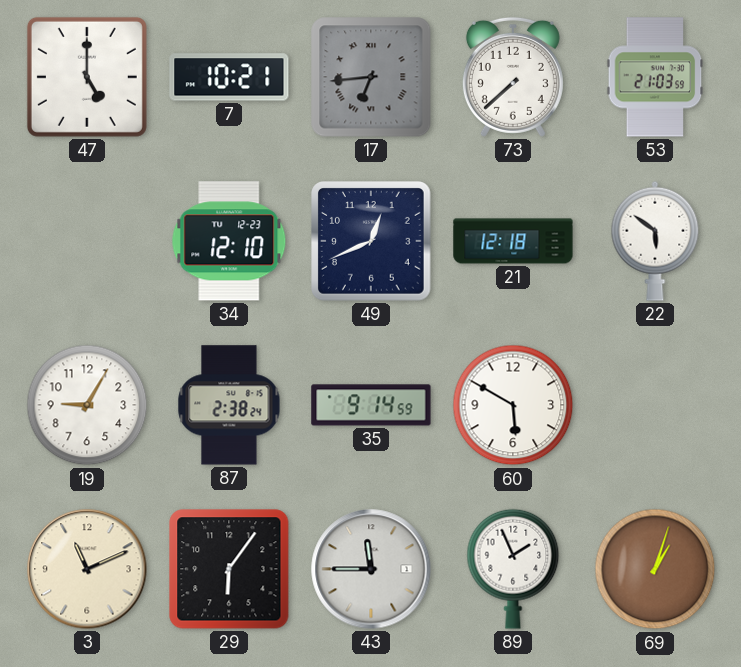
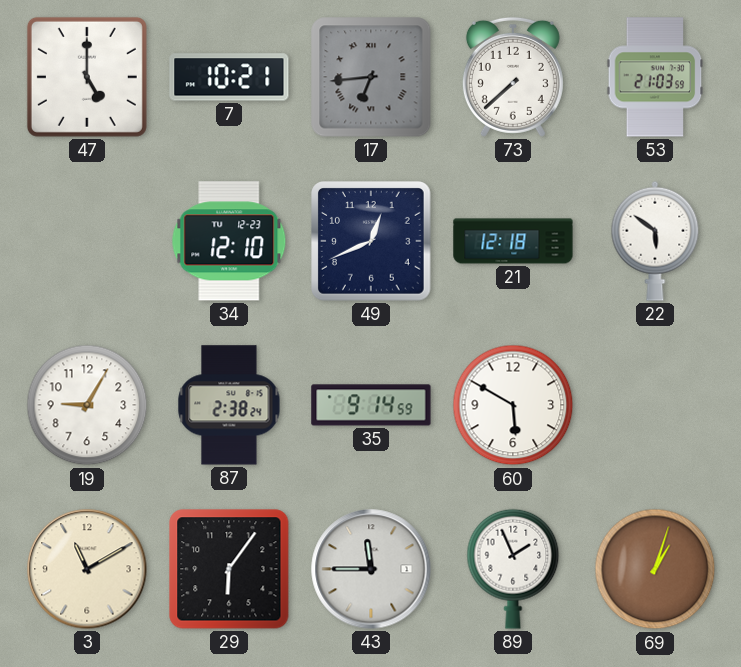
3: 11:11 -> 11:10 (87, 569)
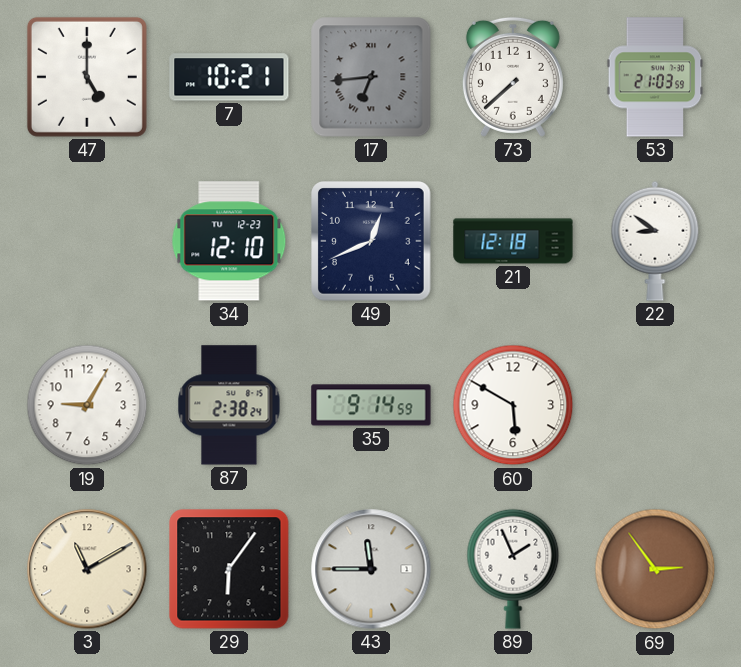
22: 5:51 -> 8:51 (655, 241)
69: 1:03 -> 2:54 (655, 569)
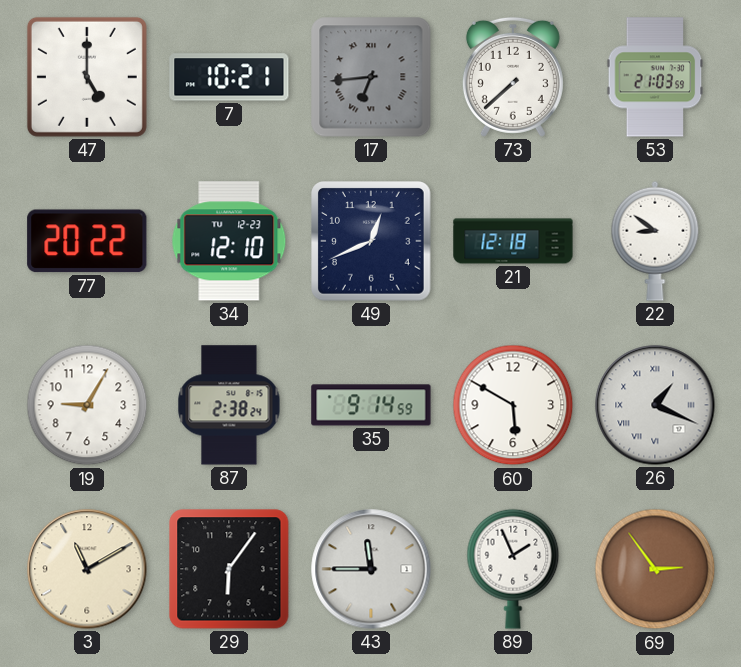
77: none -> 20:22 (87, 241)
26: none -> 1:19 (655, 405)
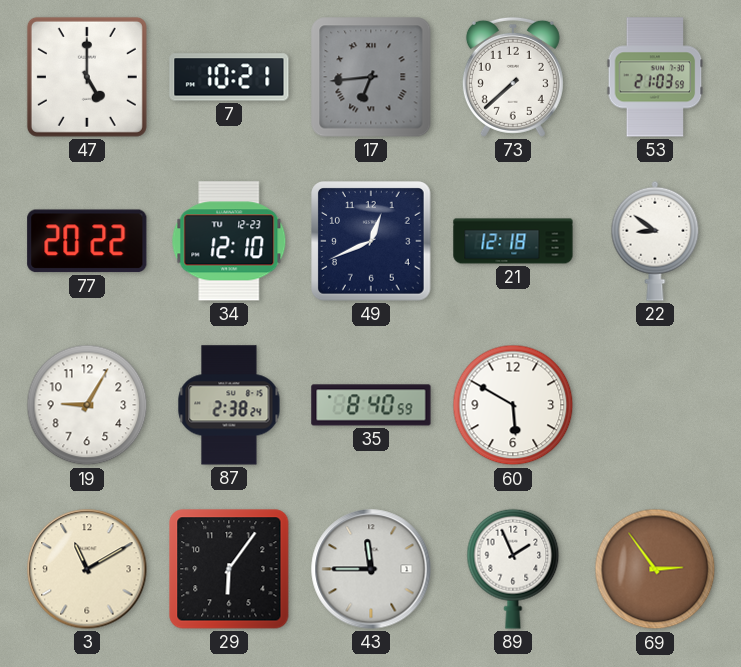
35: 9:14 -> 8:40 (371, 405)
26: 1:19 -> none (655, 405)
